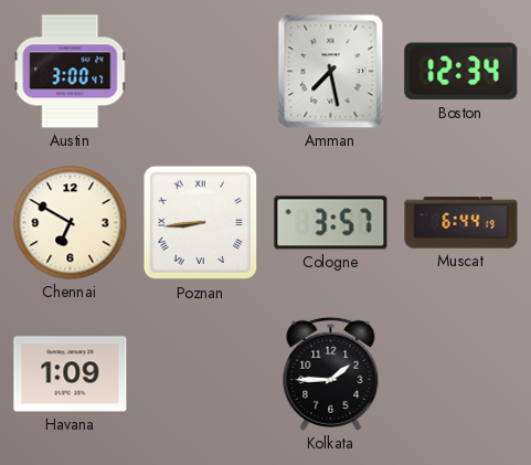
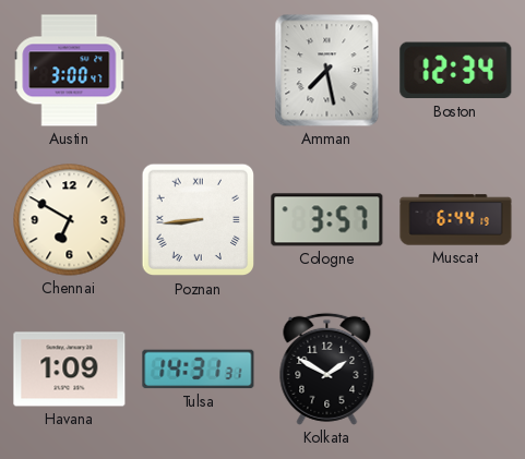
Tulsa: none -> 14:31 (199, 370)
Kolkata: 1:45 -> 1:50 (327, 369)
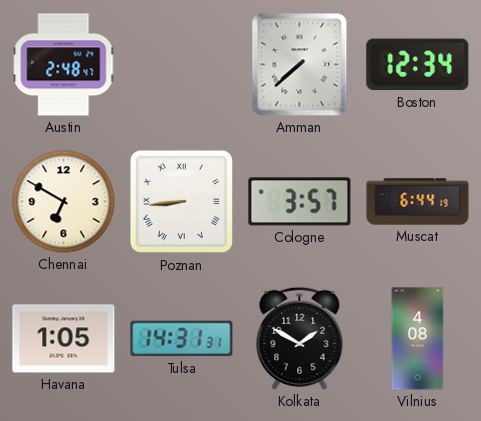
Austin: 3:00 -> 2:48 (64, 65)
Amman: 7:28 -> 7:38 (300, 65)
Havana: 1:09 -> 1:05 (64, 339)
Vilnius: none -> 4:08 (418, 339)
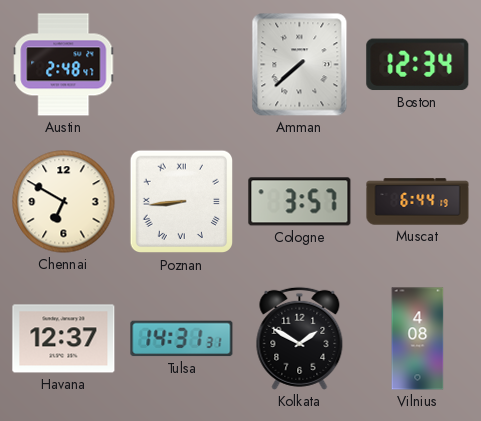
Havana: 1:05 -> 12:37 (64, 339)
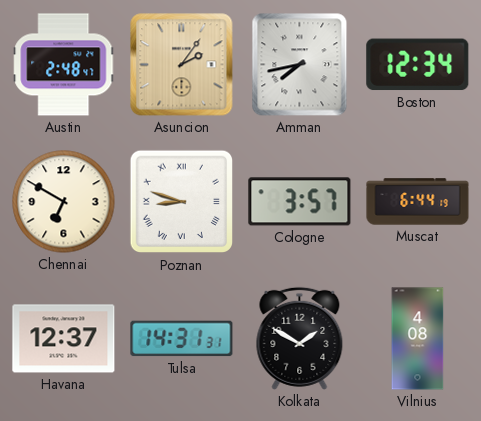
Asuncion: none -> 2:06 (182, 65)
Amman: 7:38 -> 7:43 (300, 65)
Poznan: 8:44 -> 8:48 (182, 202)
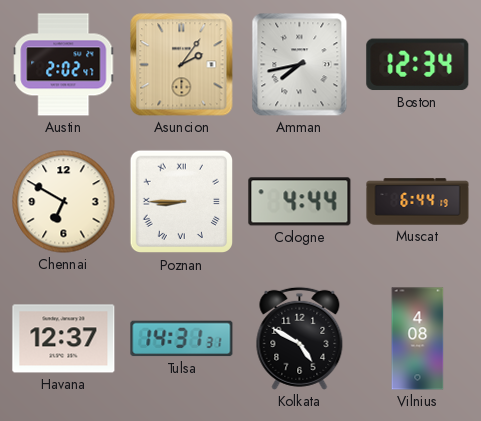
Austin: 2:48 -> 2:02 (64, 65)
Poznan: 8:48 -> 8:45 (182, 202)
Cologne: 3:57 -> 4:44 (300, 202)
Kolkata: 1:50 -> 4:50 (300, 338)
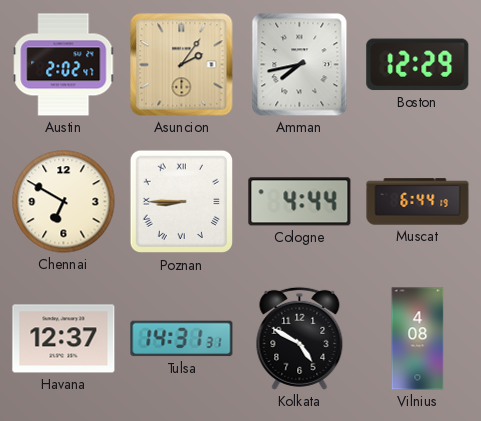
Boston: 12:34 -> 12:29 (418, 65)
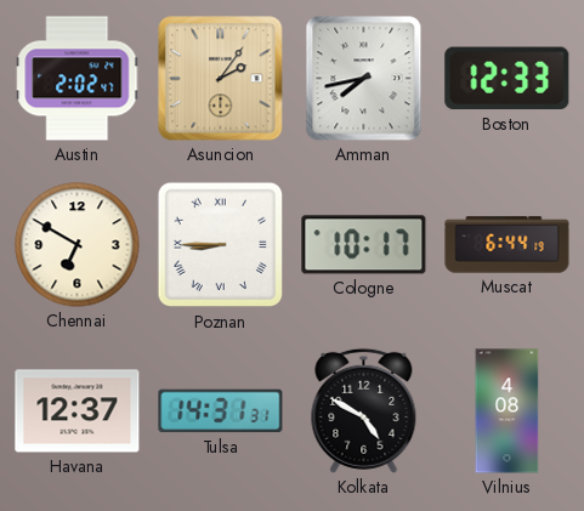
Boston: 12:29 -> 12:33 (508, 79)
Cologne: 4:44 -> 10:17 (364, 245)
